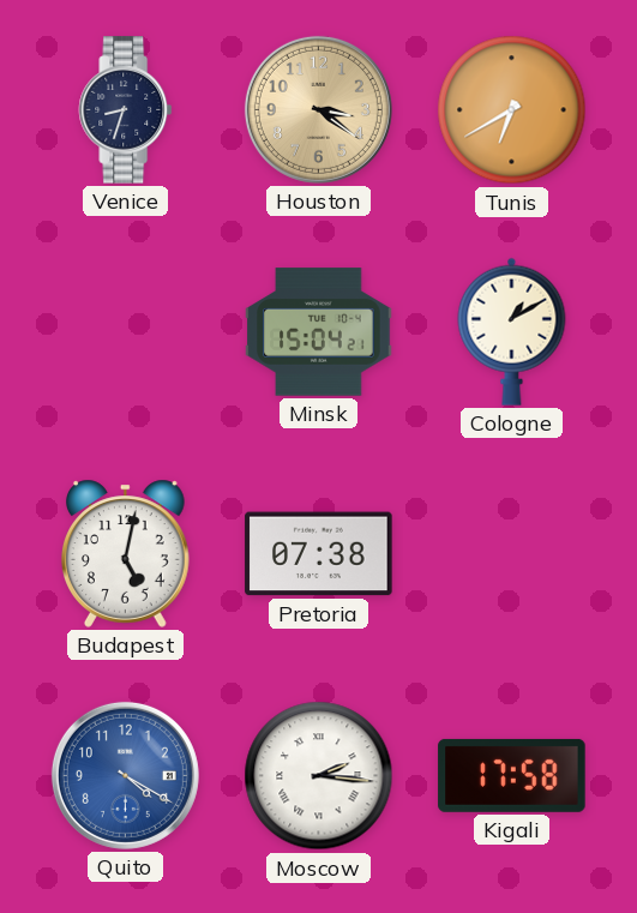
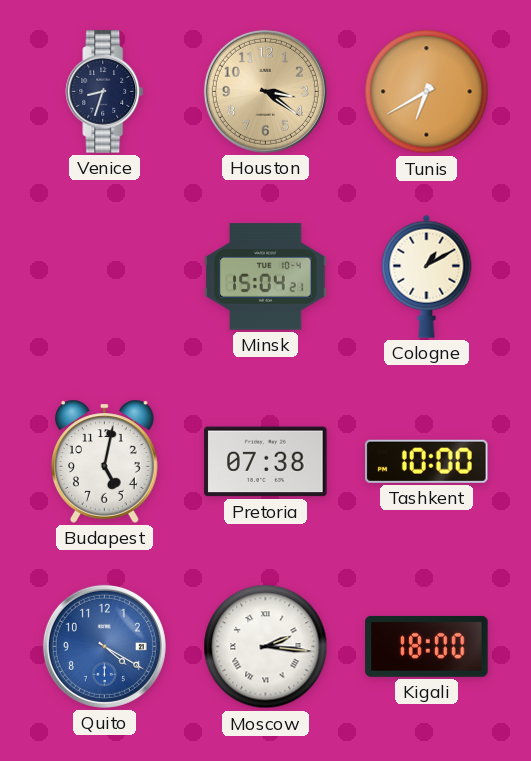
Tashkent: none -> 10:00 (427, 461)
Kigali: 17:58 -> 18:00 (427, 646)
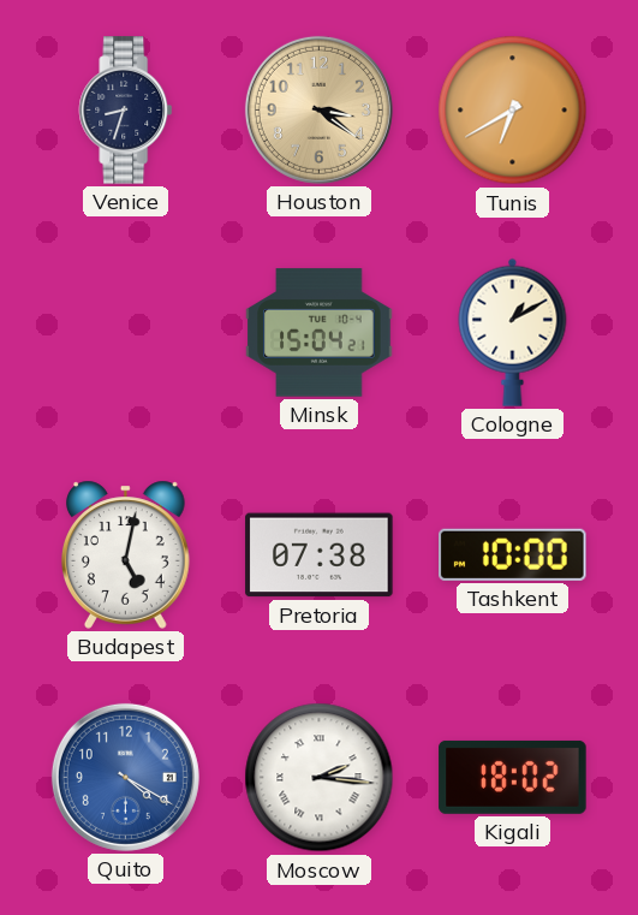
Kigali: 18:00 -> 18:02 (513, 777)
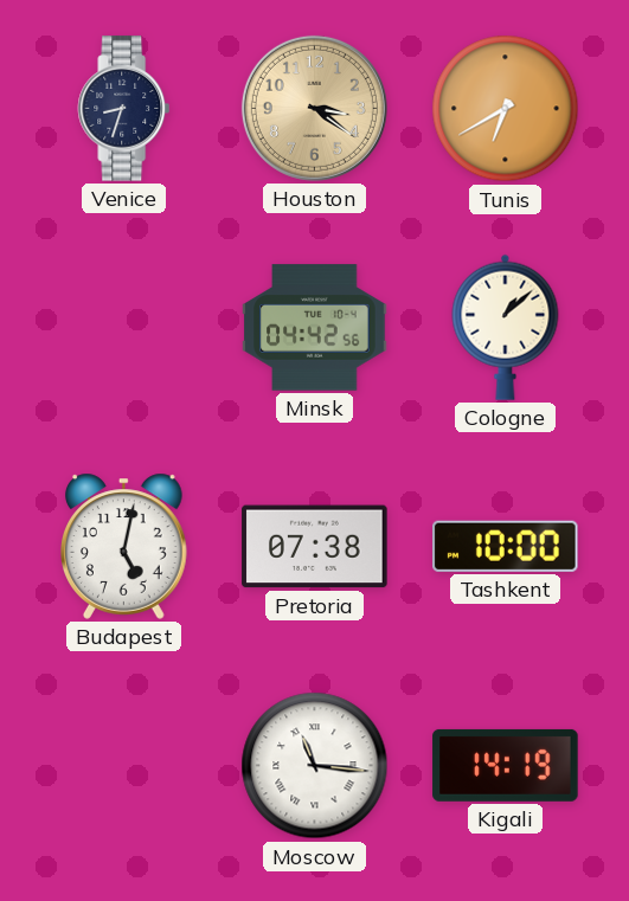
Minsk: 15:04 -> 04:42 (315, 328)
Cologne: 1:10 -> 1:08 (506, 327)
Quito: 4:20 -> none (125, 777)
Moscow: 2:16 -> 11:16 (315, 766)
Kigali: 18:02 -> 14:19 (506, 765)
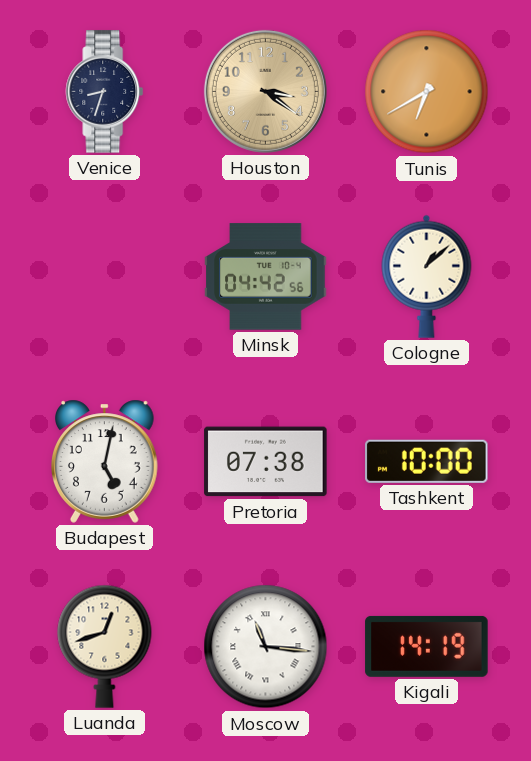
Luanda: none -> 12:42 (105, 646)
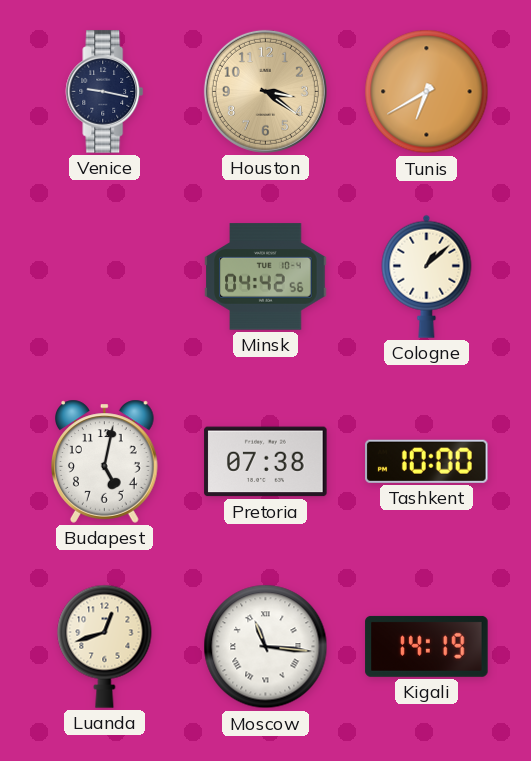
Venice: 8:33 -> 9:17 (105, 92)
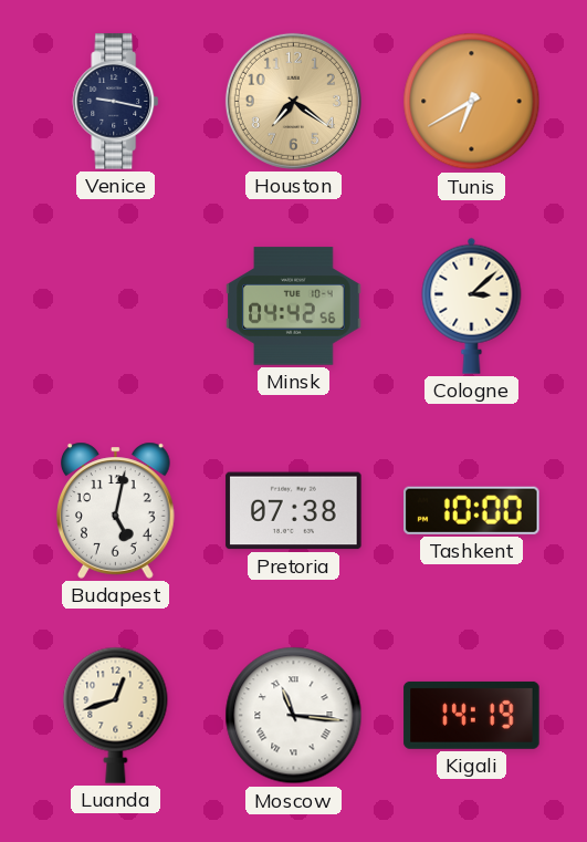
Houston: 3:21 -> 7:21 (293, 101)
Cologne: 1:08 -> 3:08 (472, 305)
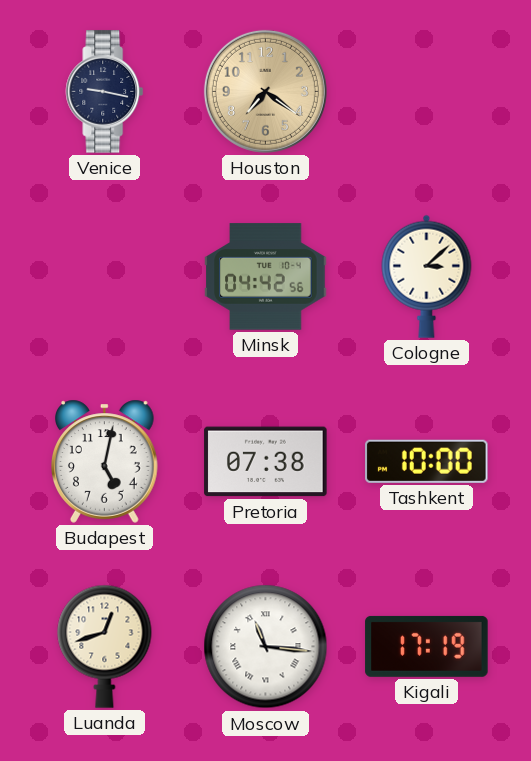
Tunis: 6:40 -> none (472, 102)
Kigali: 14:19 -> 17:19 (427, 646)
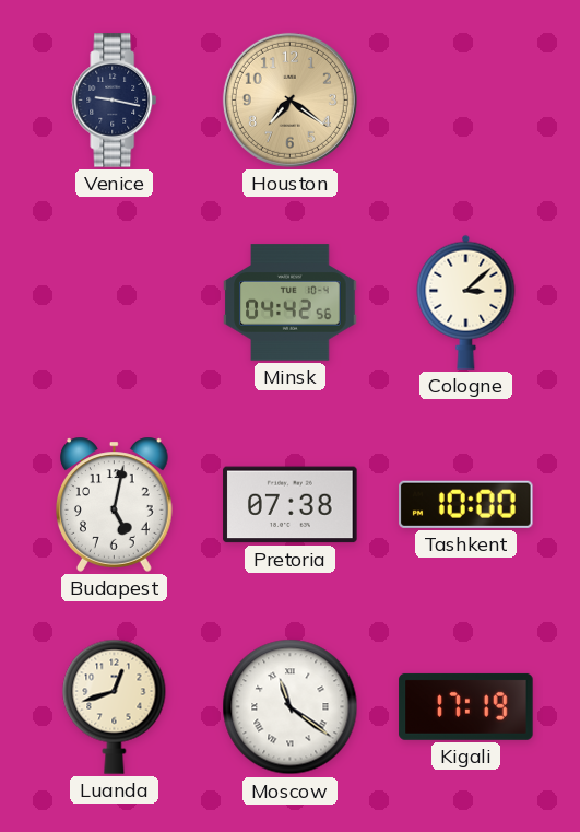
Moscow: 11:16 -> 11:21 (291, 707)
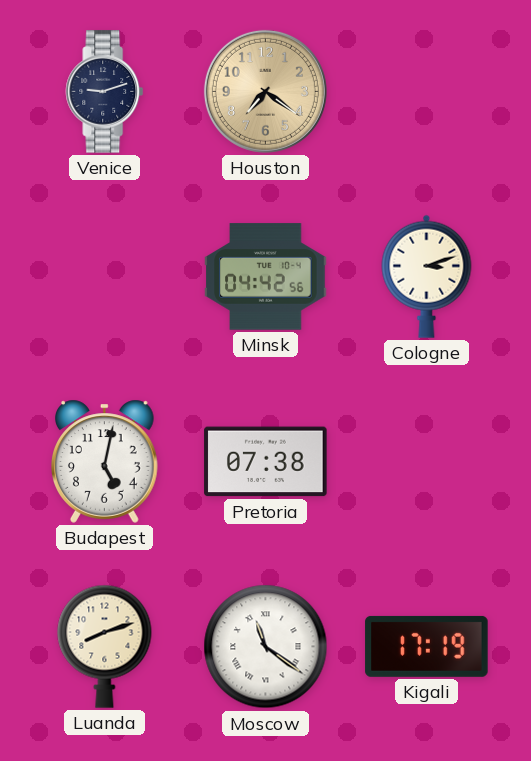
Venice: 9:17 -> 9:12 (105, 92)
Cologne: 3:08 -> 3:12 (427, 276)
Tashkent: 10:00 -> none (466, 504)
Luanda: 12:42 -> 8:12 (105, 646)
